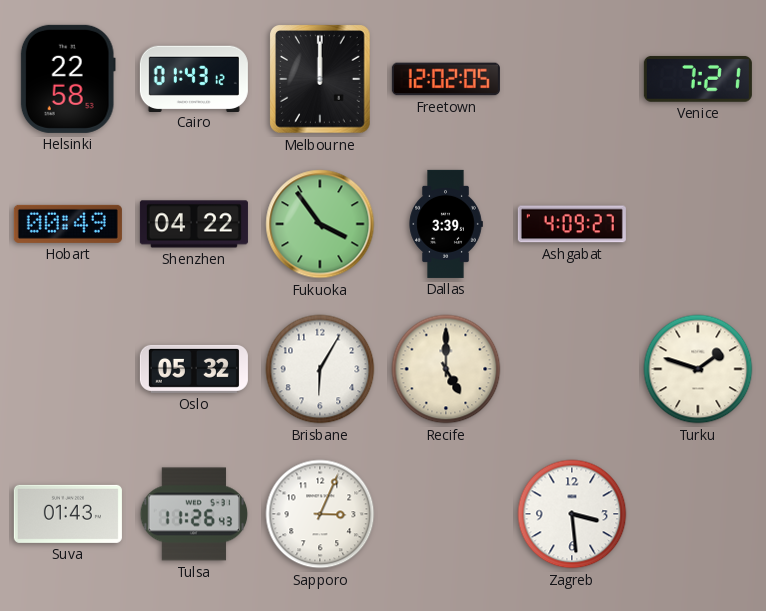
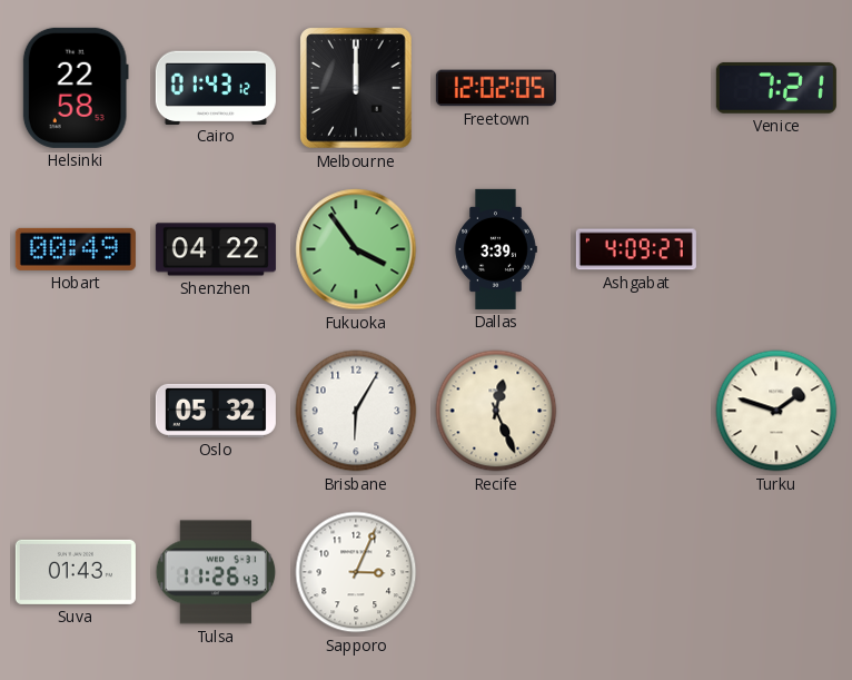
Recife: 5:00 -> 12:26 (496, 411)
Zagreb: 3:29 -> none (572, 514)
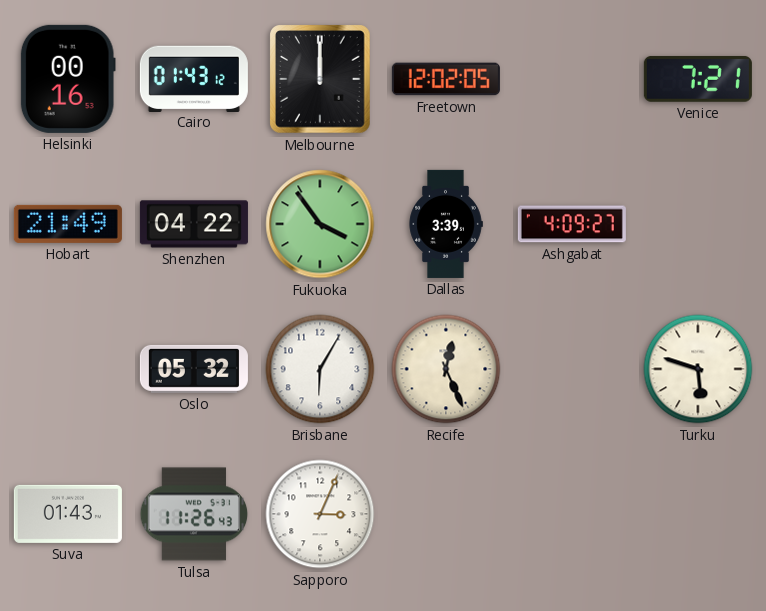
Helsinki: 22:58 -> 00:16 (68, 79)
Hobart: 00:49 -> 21:49 (68, 224)
Turku: 1:48 -> 5:48 (698, 369)
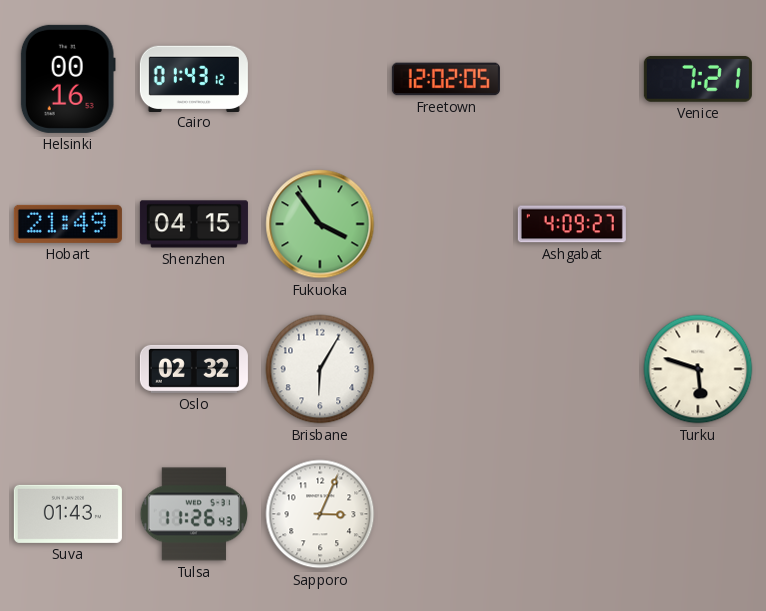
Melbourne: 12:00 -> none (320, 79)
Shenzhen: 04:22 -> 04:15 (194, 224)
Dallas: 3:39 -> none (446, 224)
Oslo: 05:32 -> 02:32 (194, 369)
Recife: 12:26 -> none (446, 369)
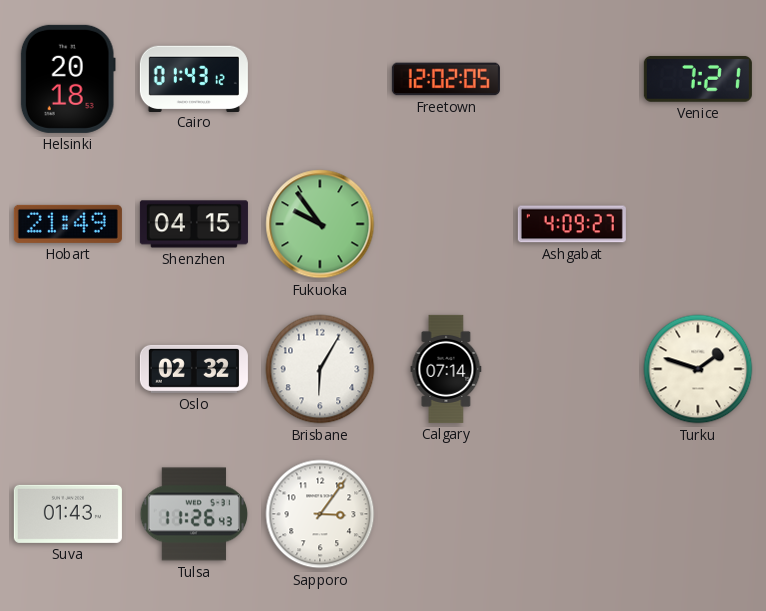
Helsinki: 00:16 -> 20:18 (68, 79)
Fukuoka: 3:54 -> 9:54 (320, 224)
Calgary: none -> 07:14 (446, 369)
Turku: 5:48 -> 1:48 (698, 369)
Sapporo: 3:04 -> 3:06 (320, 514)
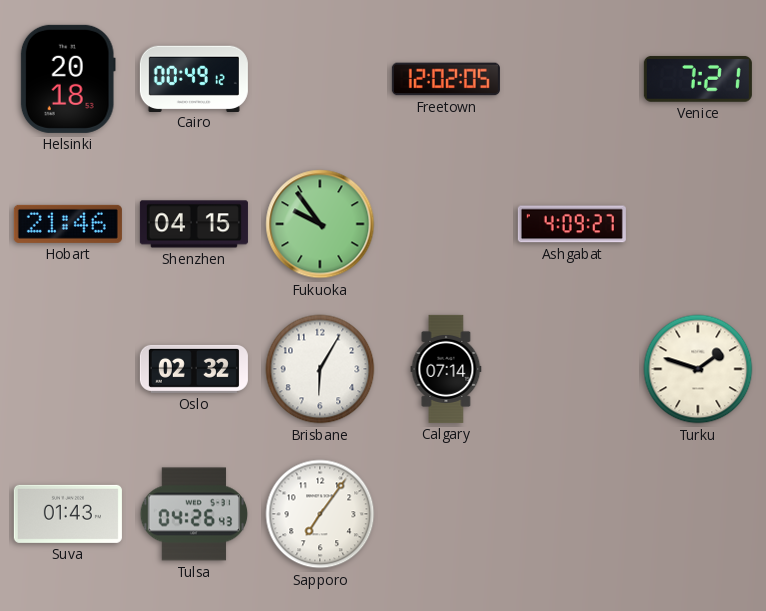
Cairo: 01:43 -> 00:49 (194, 78)
Hobart: 21:49 -> 21:46 (68, 224)
Tulsa: 11:26 -> 04:26 (194, 514)
Sapporo: 3:06 -> 7:06 (320, 514)
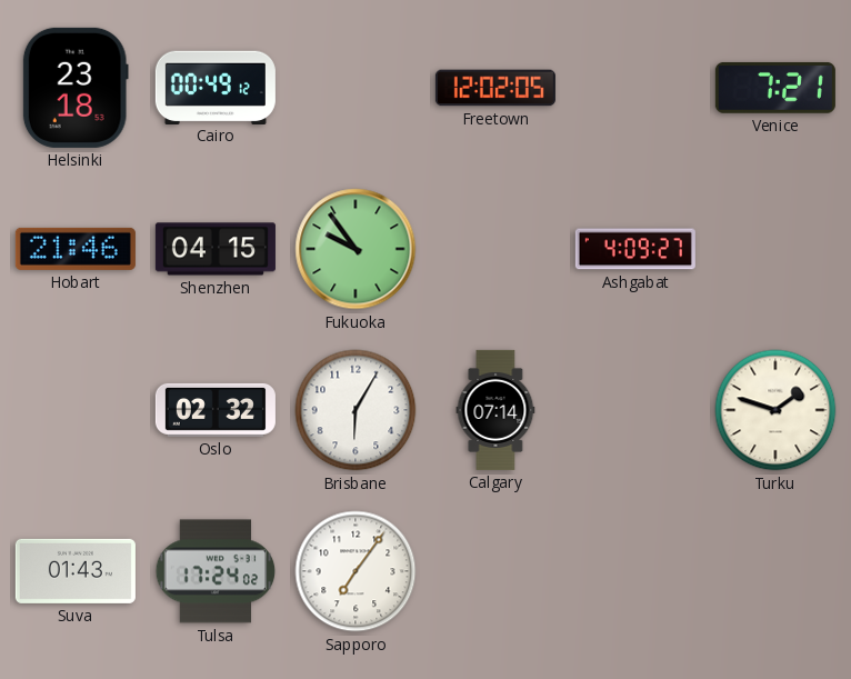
Helsinki: 20:18 -> 23:18 (76, 88)
Tulsa: 04:26 -> 17:24 (216, 571)
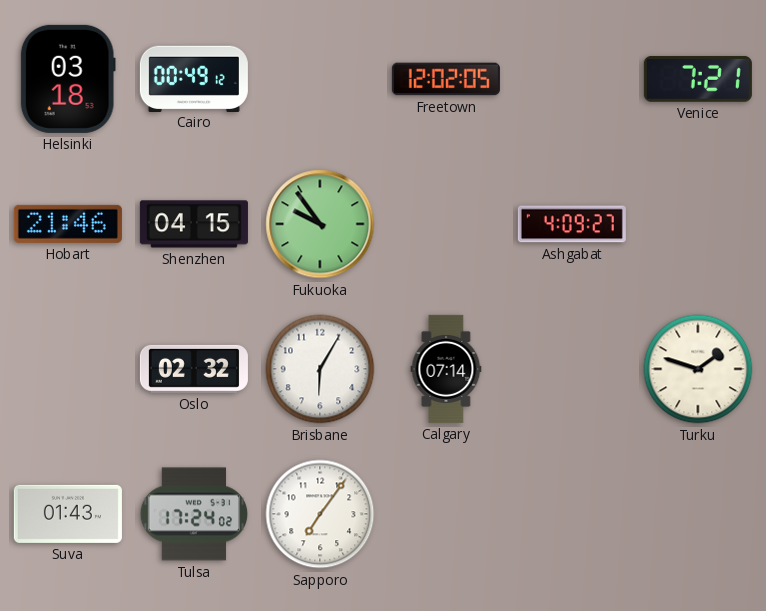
Helsinki: 23:18 -> 03:18 (68, 79)
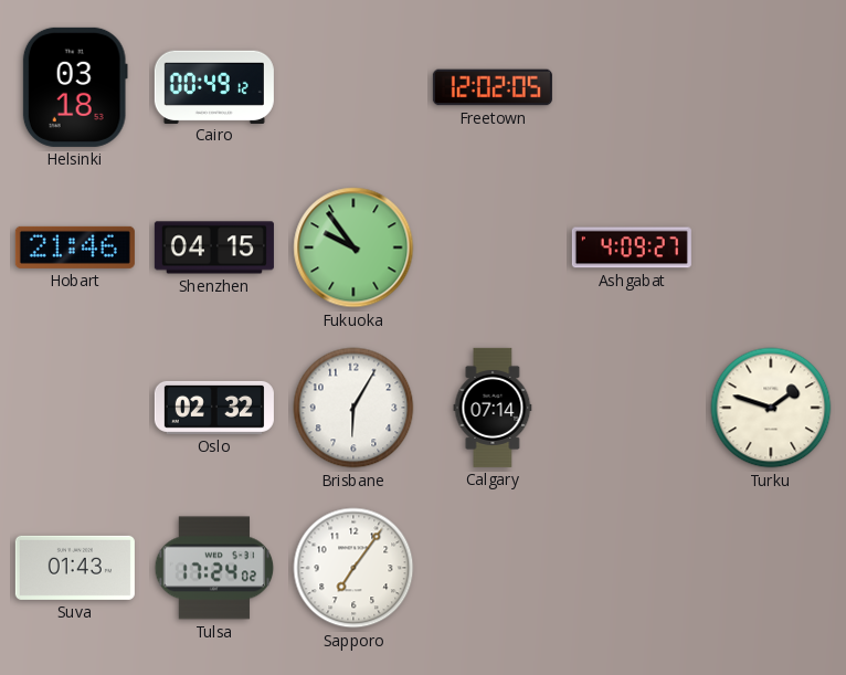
Venice: 7:21 -> none (698, 79)
